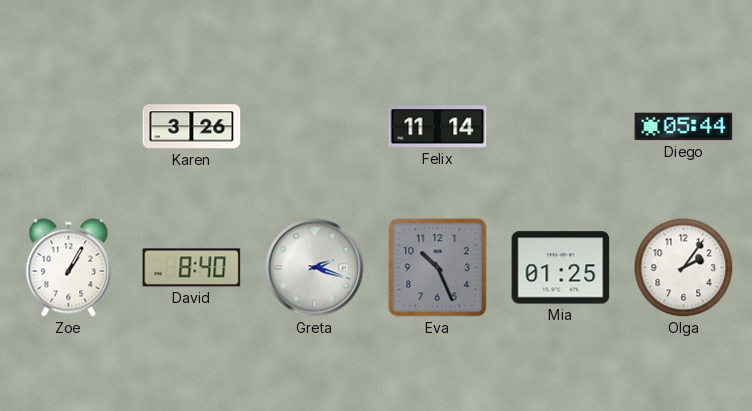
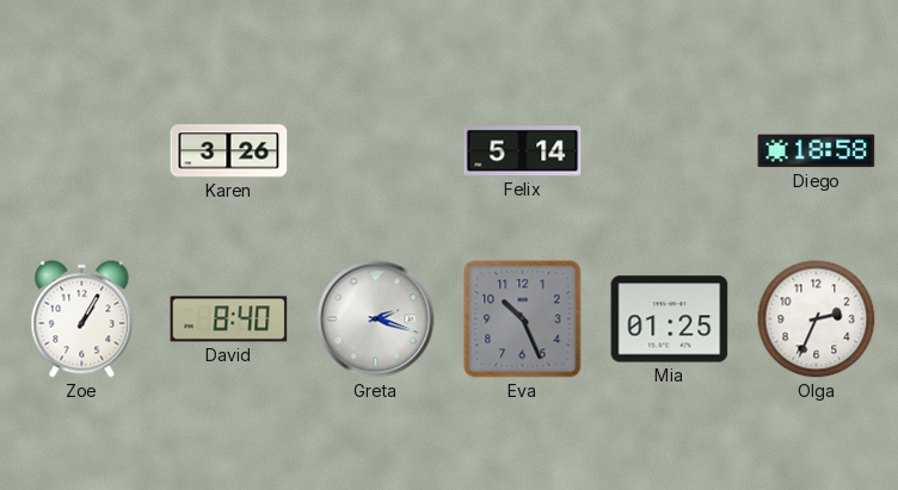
Felix: 11:14 -> 5:14 (523, 151)
Diego: 05:44 -> 18:58 (817, 151)
Olga: 2:06 -> 2:34 (817, 320)
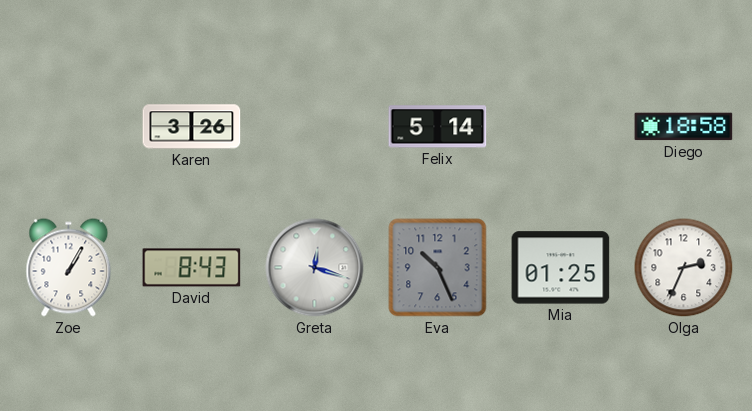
David: 8:40 -> 8:43 (192, 268)
Greta: 2:18 -> 12:18 (315, 268)
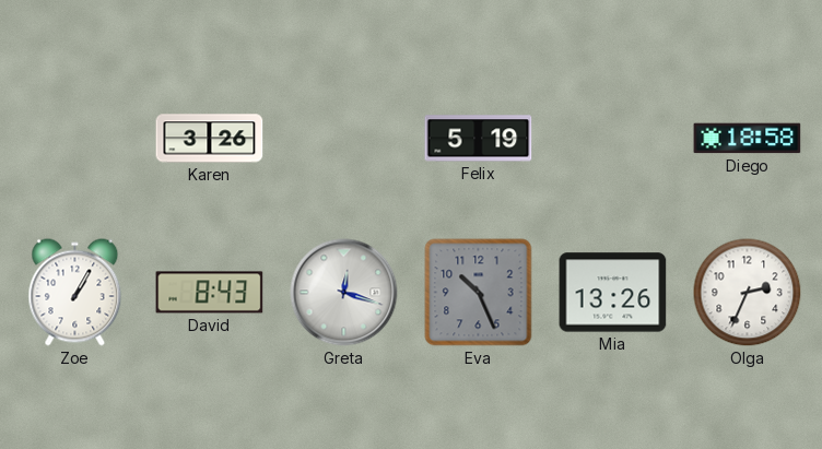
Felix: 5:14 -> 5:19 (479, 139)
Mia: 01:25 -> 13:26 (613, 293)
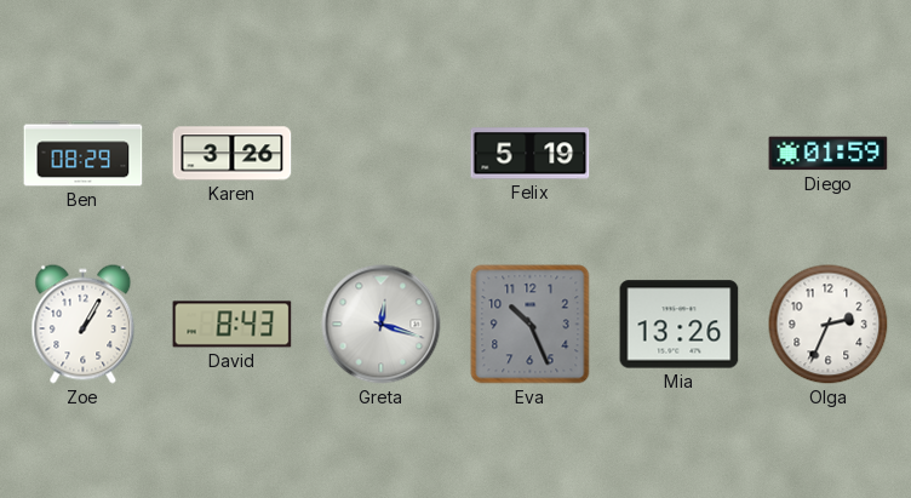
Ben: none -> 08:29 (84, 154)
Diego: 18:58 -> 01:59 (829, 154)
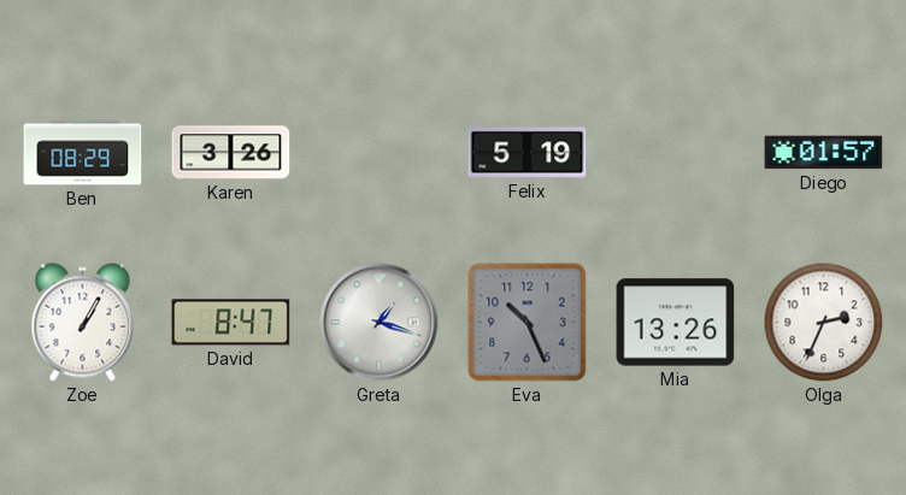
Diego: 01:59 -> 01:57 (824, 153)
David: 8:43 -> 8:47 (231, 323)
Greta: 12:18 -> 1:18 (380, 323)
